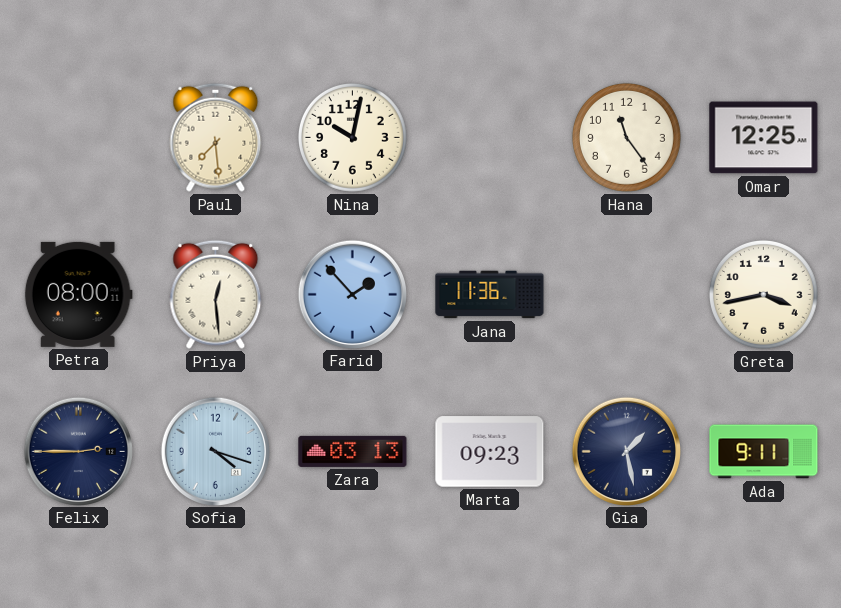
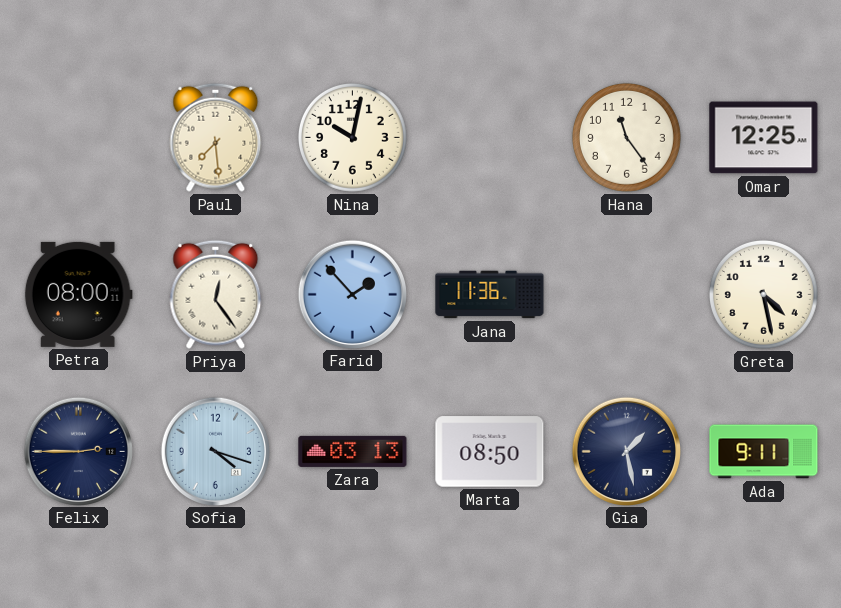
Priya: 12:29 -> 12:24 (216, 294)
Greta: 3:43 -> 4:28 (763, 294)
Marta: 09:23 -> 08:50 (490, 452)
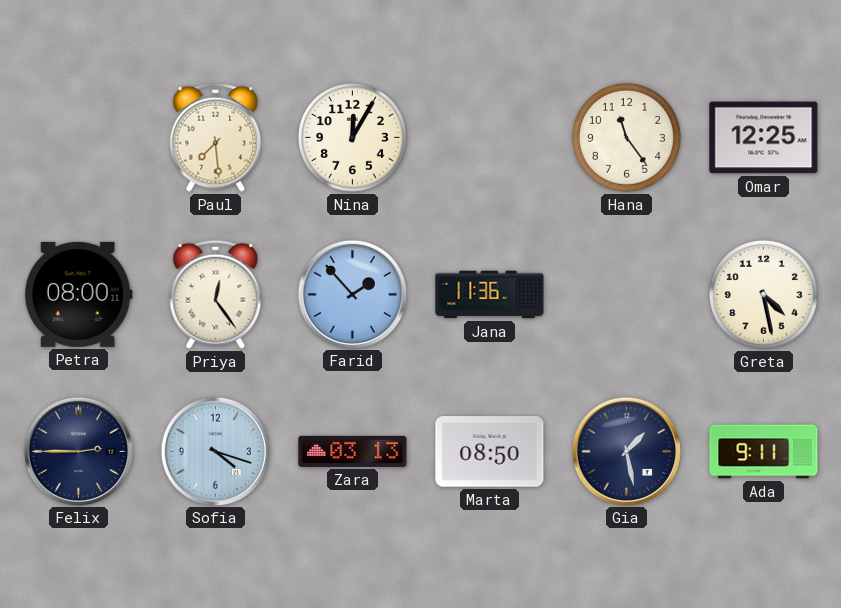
Nina: 10:02 -> 12:05 (352, 137)
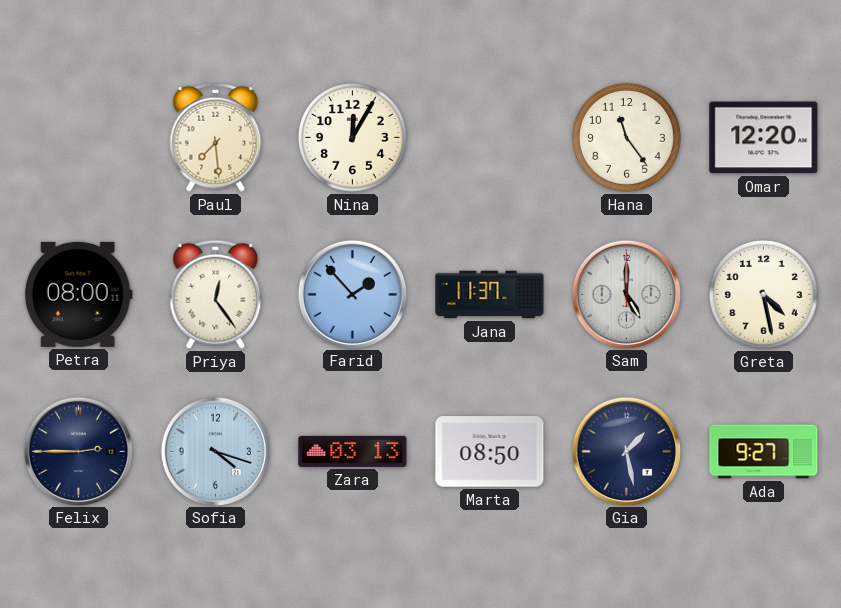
Omar: 12:25 -> 12:20 (764, 138)
Jana: 11:36 -> 11:37 (490, 295)
Sam: none -> 5:00 (626, 294)
Ada: 9:11 -> 9:27 (764, 452)
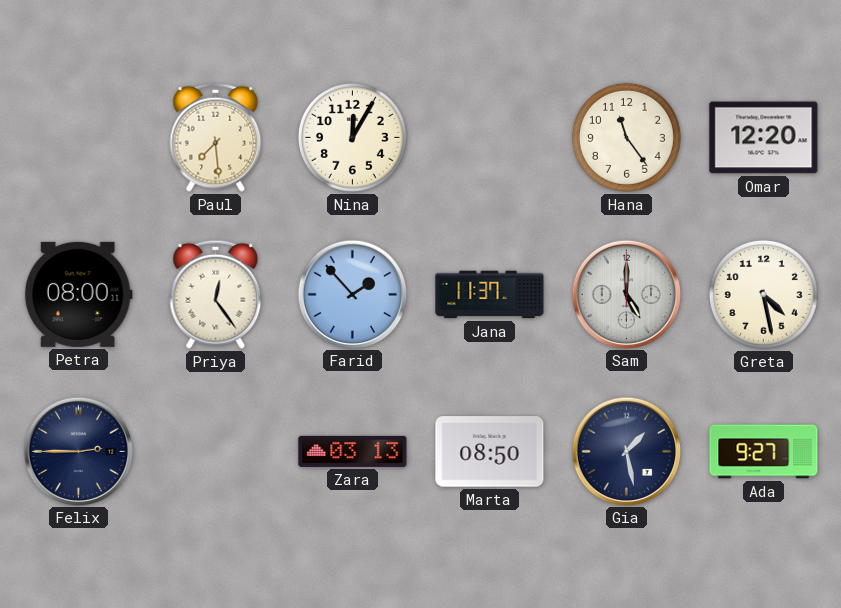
Sofia: 4:18 -> none (215, 451)
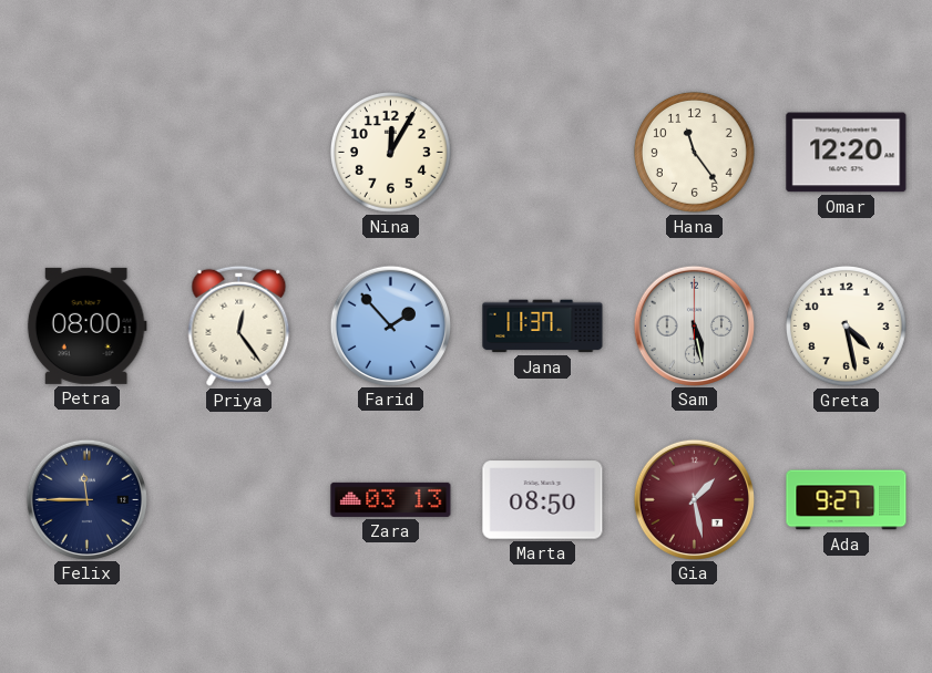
Paul: 7:29 -> none (216, 137)
Sam: 5:00 -> 5:28 (694, 325)
Felix: 2:45 -> 11:45 (86, 499)
Gia dial: navy -> burgundy (694, 499)
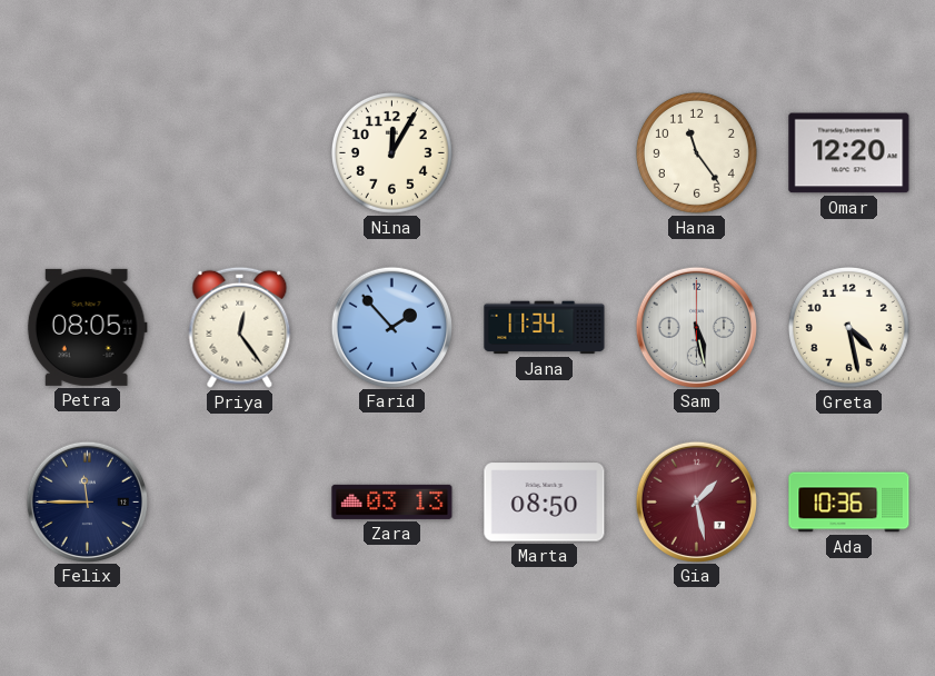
Petra: 08:00 -> 08:05 (87, 327)
Jana: 11:37 -> 11:34 (545, 328)
Ada: 9:27 -> 10:36 (849, 503)
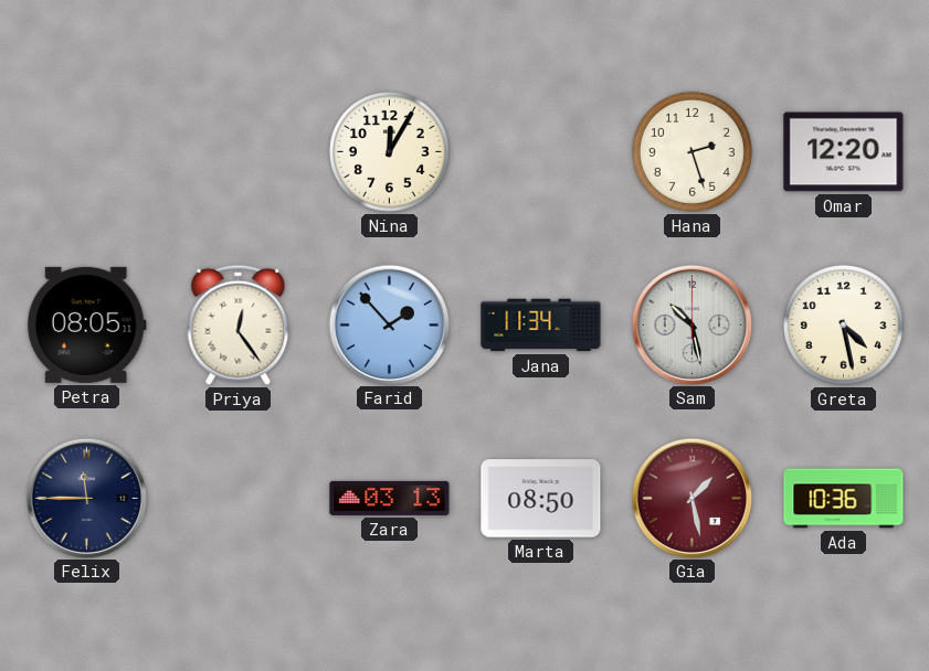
Hana: 11:24 -> 2:27 (692, 151)
Sam: 5:28 -> 10:28 (692, 324)
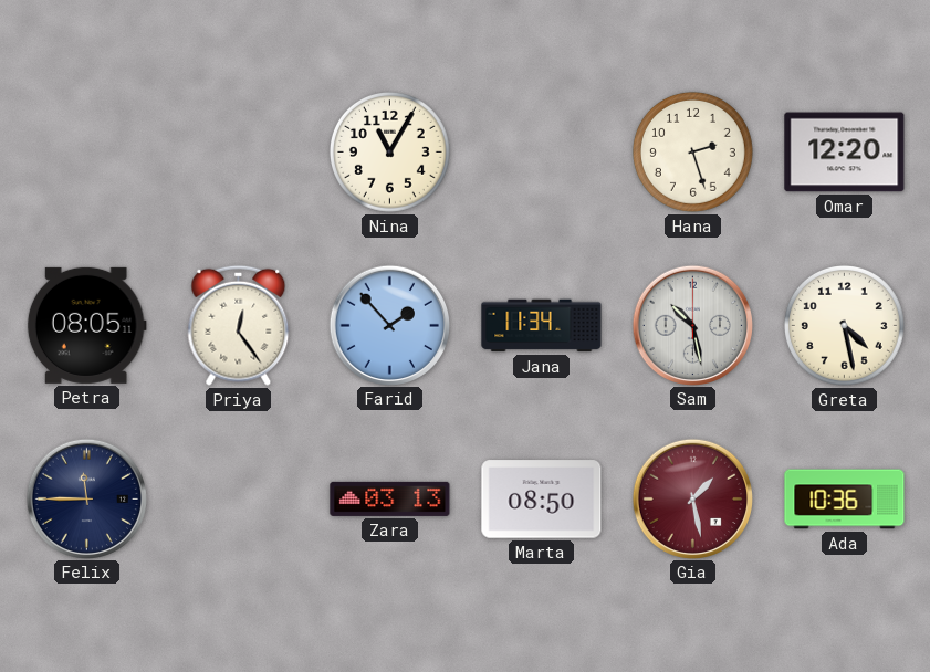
Nina: 12:05 -> 11:05 (389, 151)
